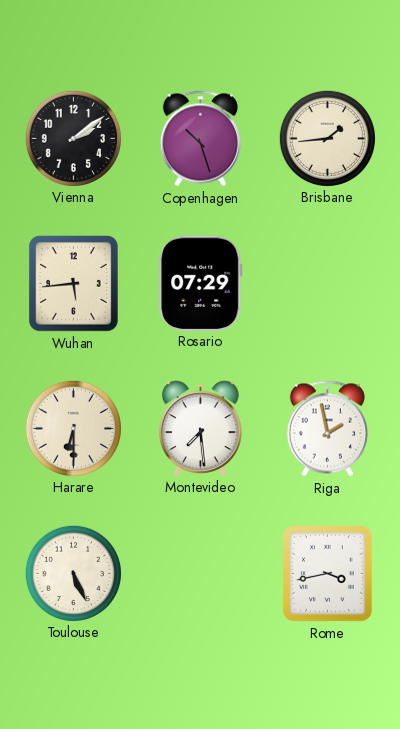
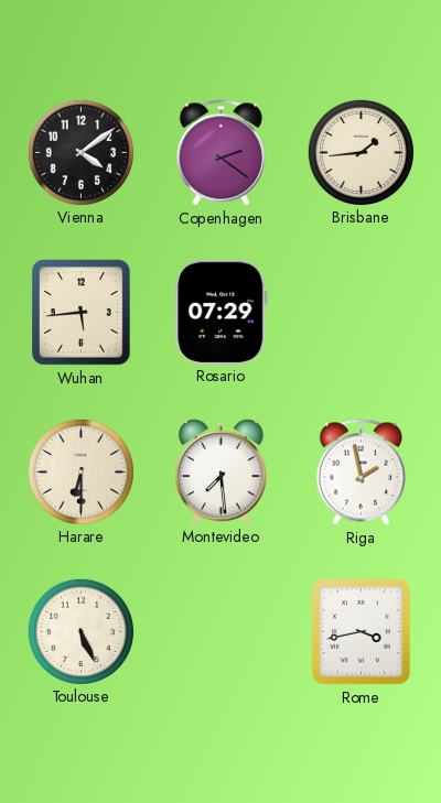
Vienna: 2:09 -> 4:09 (80, 152)
Copenhagen: 10:27 -> 2:21 (220, 153)
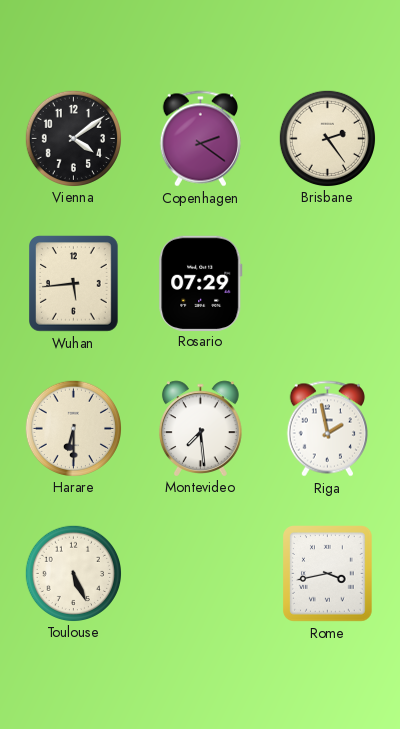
Brisbane: 1:44 -> 2:24 (327, 138)
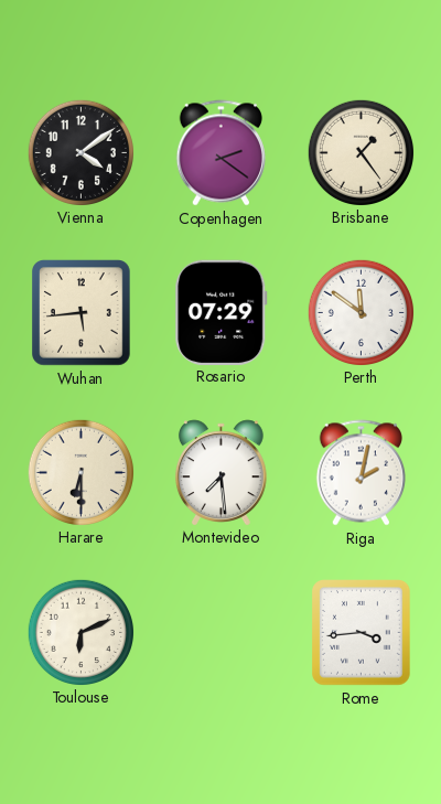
Brisbane: 2:24 -> 1:24 (361, 152)
Perth: none -> 11:51 (361, 312)
Riga: 1:58 -> 2:02 (361, 473)
Toulouse: 5:26 -> 6:11 (80, 632)
Rome: 3:43 -> 3:44 (362, 633)
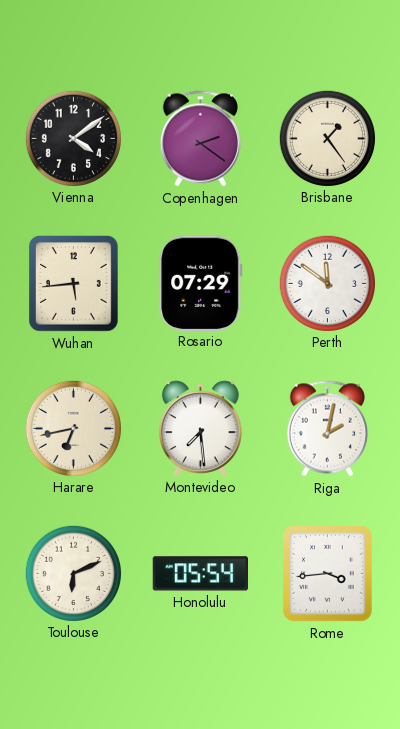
Harare: 6:30 -> 6:43 (73, 428)
Honolulu: none -> 05:54 (200, 574)
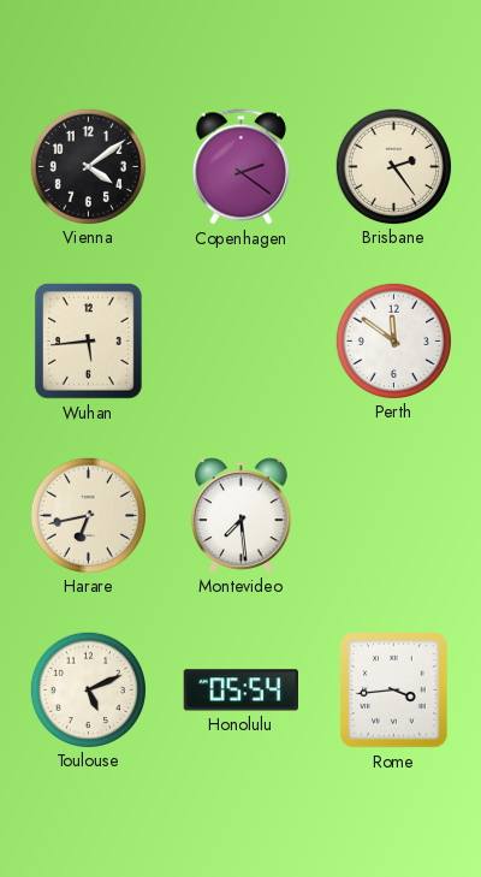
Brisbane: 1:24 -> 2:24 (393, 166)
Rosario: 07:29 -> none (201, 283)
Riga: 2:02 -> none (327, 429)
Toulouse: 6:11 -> 5:11 (88, 689)
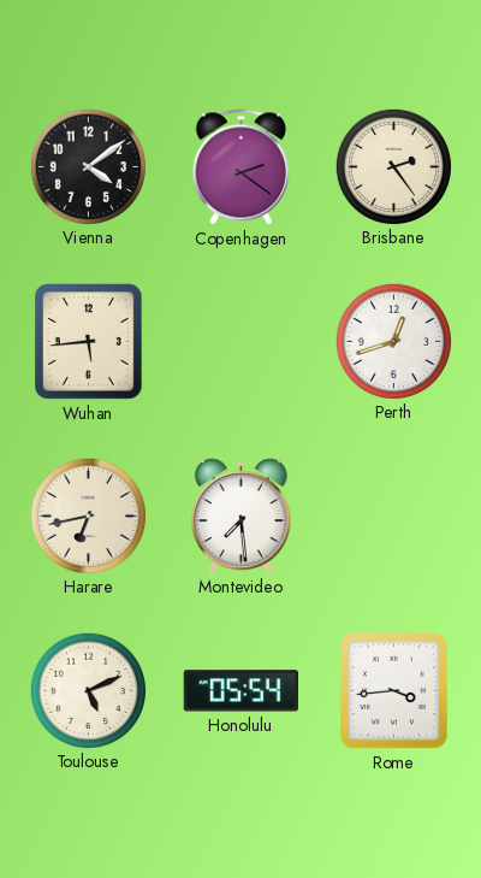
Perth: 11:51 -> 12:42 (393, 341)
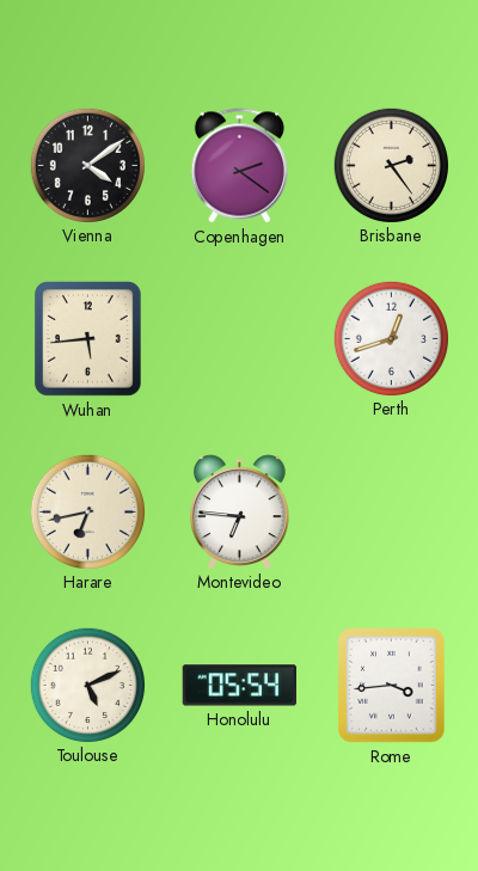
Montevideo: 7:29 -> 6:46 (239, 511)
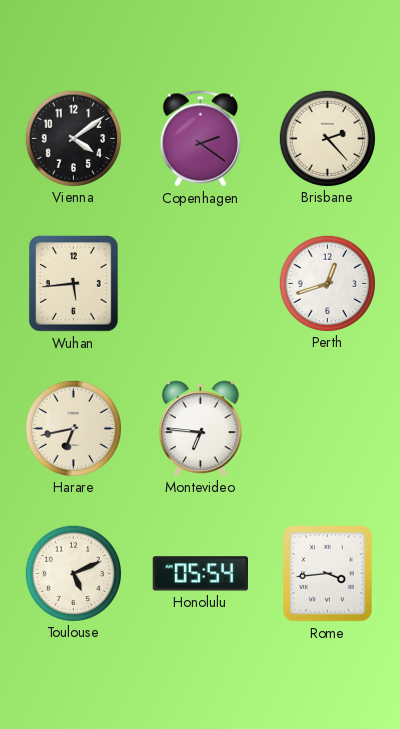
Brisbane: 2:24 -> 2:23 (327, 138)
